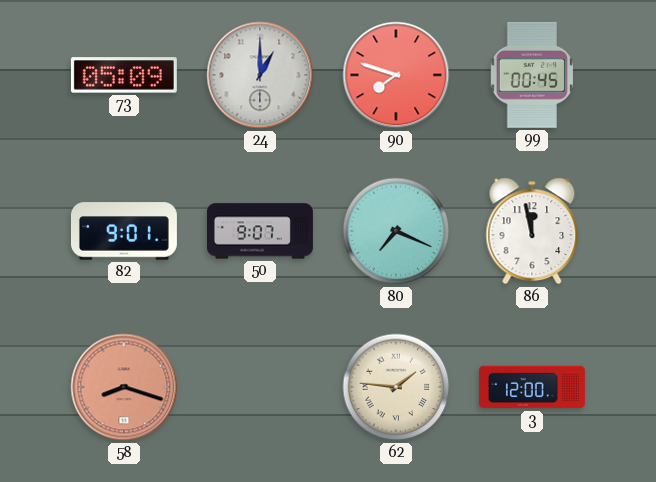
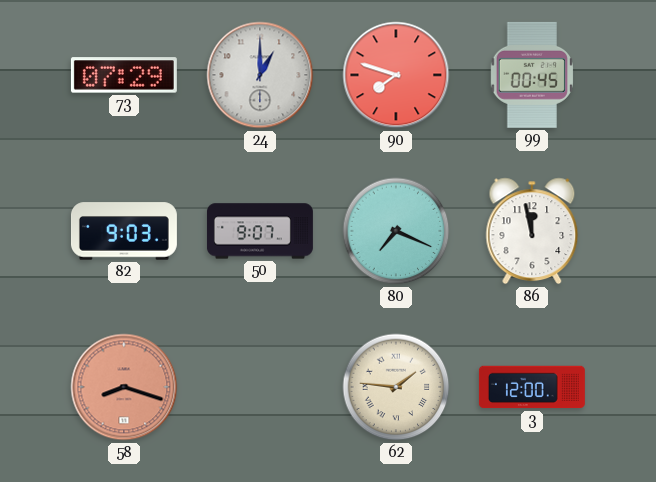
73: 05:09 -> 07:29 (124, 75)
82: 9:01 -> 9:03 (124, 231)
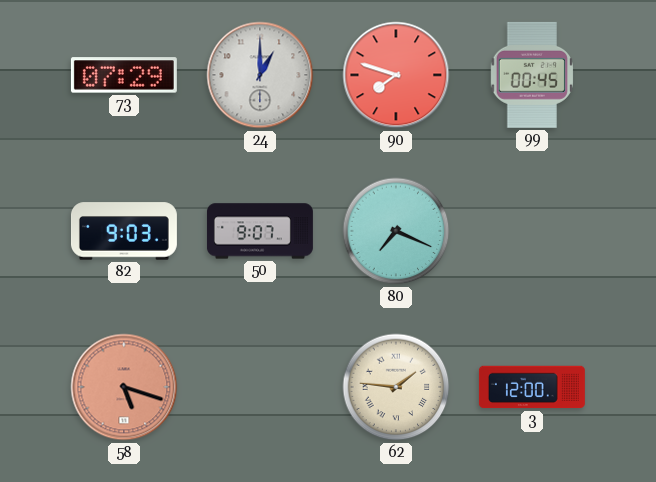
86: 11:58 -> none (532, 231)
58: 8:18 -> 5:18 (124, 387)
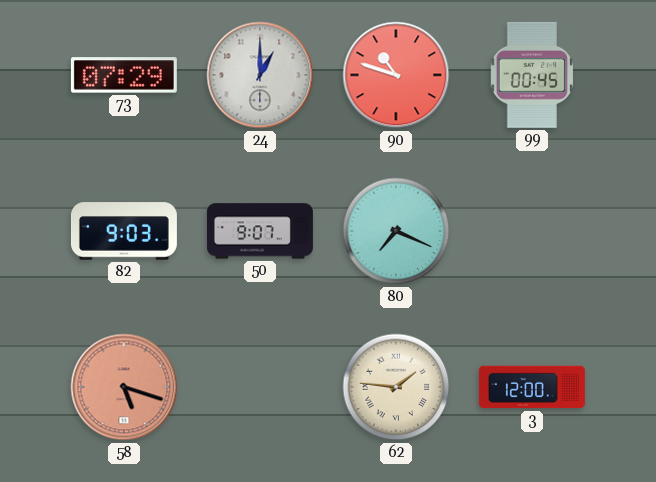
90: 7:48 -> 10:48 (396, 75)
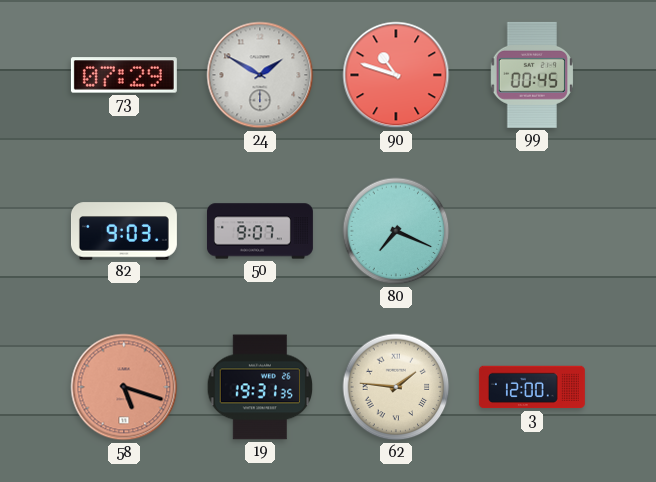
24: 1:00 -> 1:50 (260, 75)
19: none -> 19:31 (260, 387)
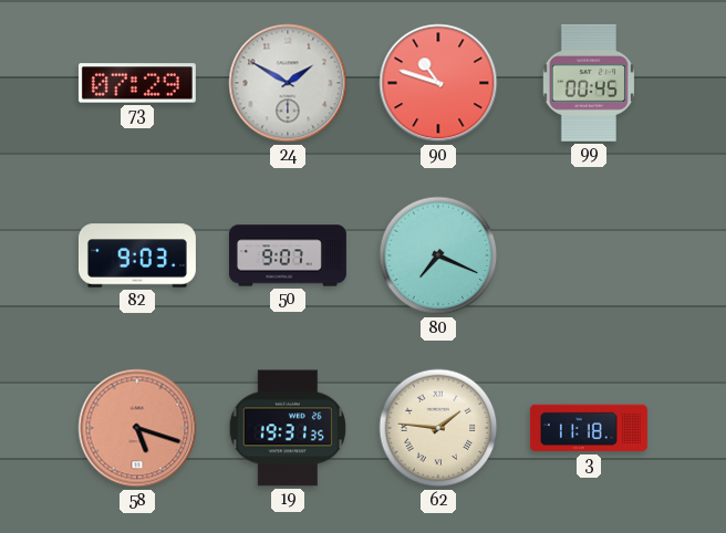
3: 12:00 -> 11:18 (589, 428)
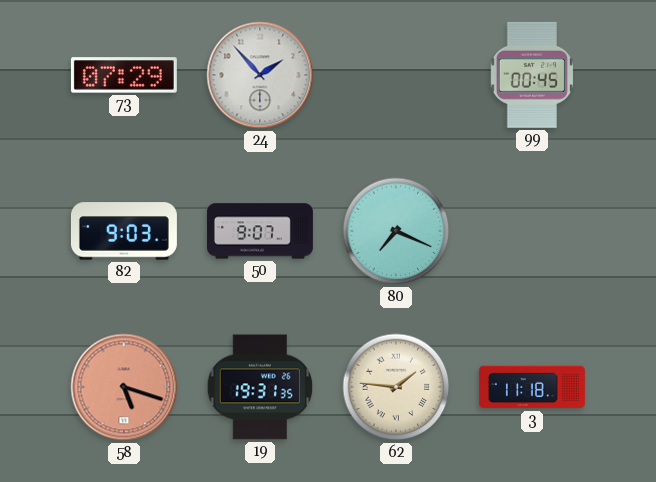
24: 1:50 -> 1:53 (260, 75)
90: 10:48 -> none (438, 83)
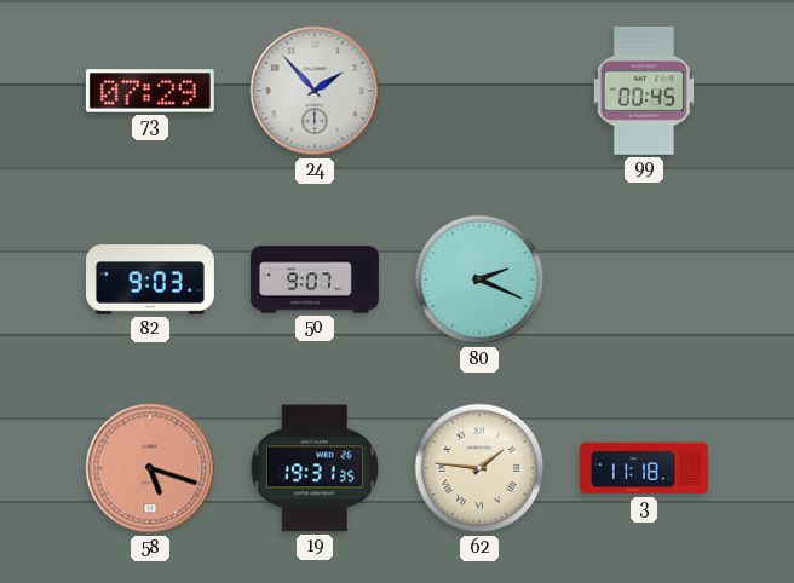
80: 7:19 -> 2:19 (479, 279)
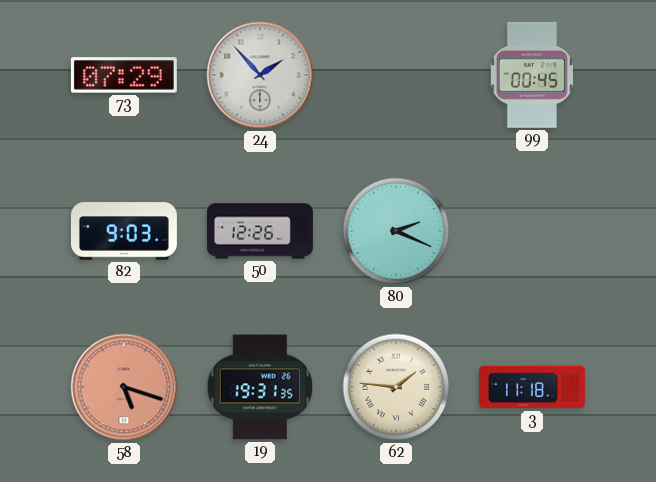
50: 9:07 -> 12:26 (260, 231)
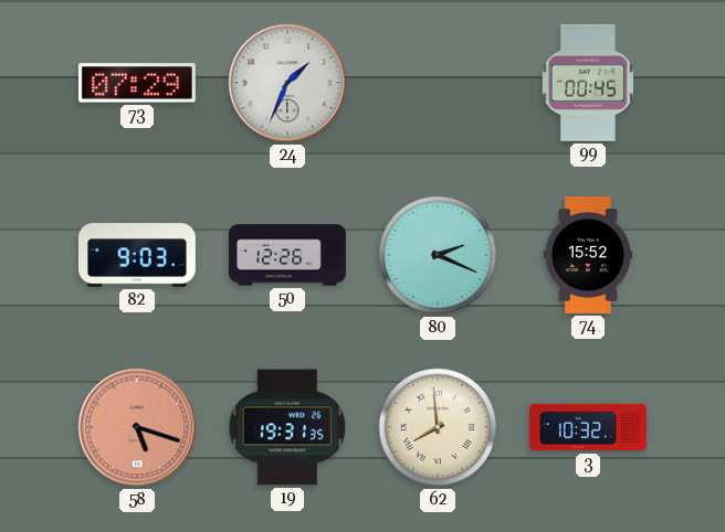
24: 1:53 -> 1:34 (287, 83)
74: none -> 15:52 (588, 255)
62: 1:46 -> 7:59 (438, 427)
3: 11:18 -> 10:32 (588, 427)
